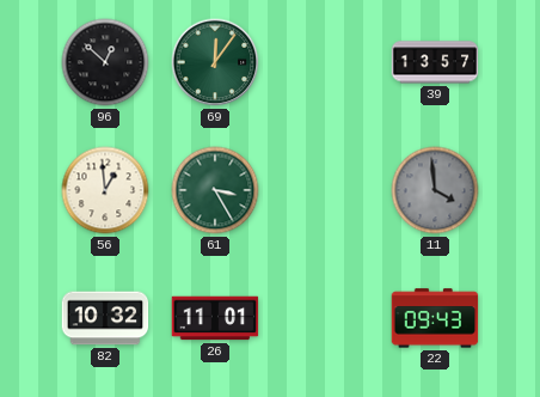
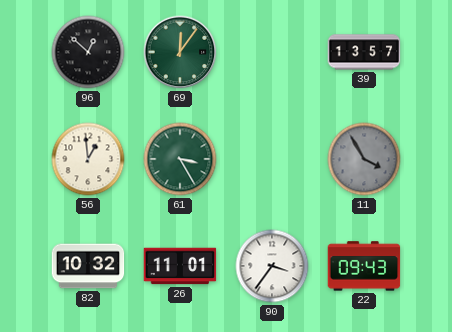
11: 3:59 -> 3:55 (364, 159)
90: none -> 3:36 (272, 266)
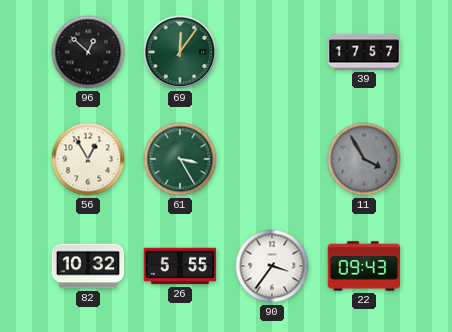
39: 13:57 -> 17:57 (364, 52)
56: 12:59 -> 12:55 (88, 159)
26: 11:01 -> 5:55 (180, 266)
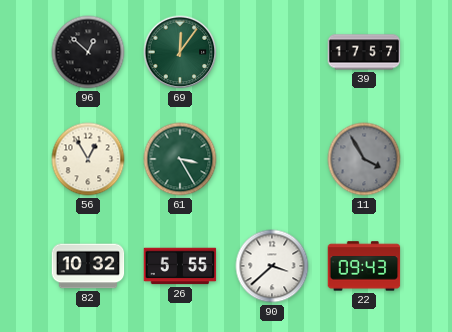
90: 3:36 -> 3:38 (272, 266)
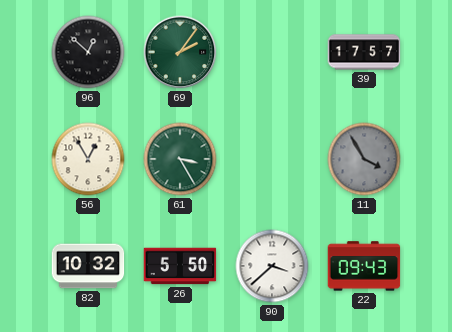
69: 12:06 -> 2:06 (180, 52)
26: 5:55 -> 5:50 (180, 266)
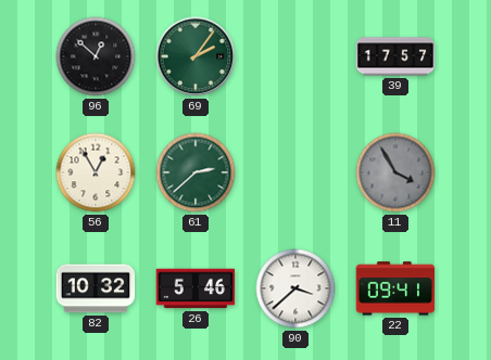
61: 3:25 -> 2:38 (196, 172)
26: 5:50 -> 5:46 (196, 288)
22: 09:43 -> 09:41 (395, 288)
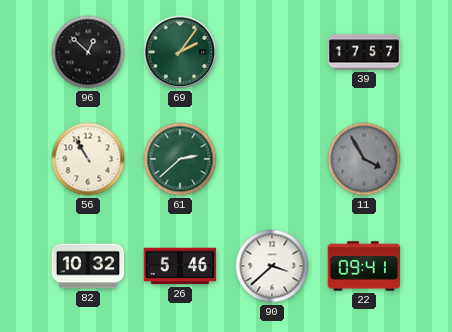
56: 12:55 -> 10:55 (88, 159)
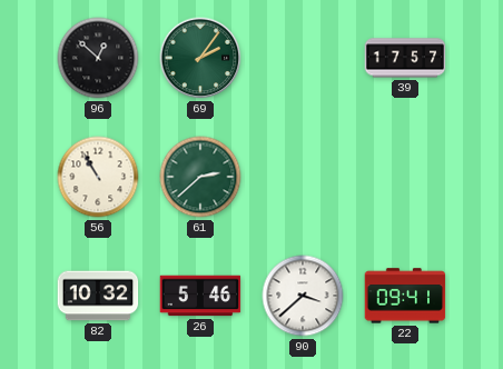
11: 3:55 -> none (364, 159)
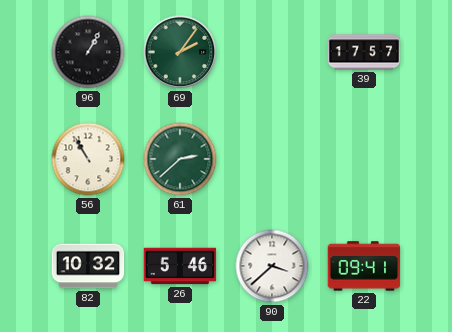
96: 12:52 -> 1:05 (88, 52)
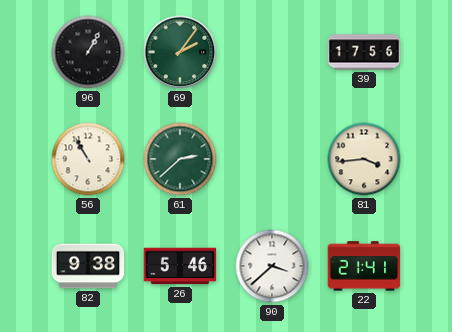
39: 17:57 -> 17:56 (364, 52)
81: none -> 3:44 (364, 159)
82: 10:32 -> 9:38 (88, 266)
22: 09:41 -> 21:41 (364, 266)
